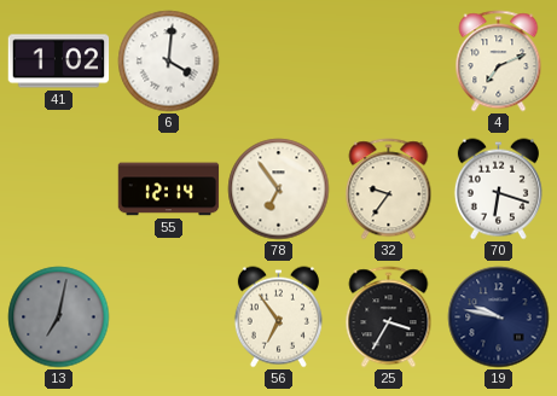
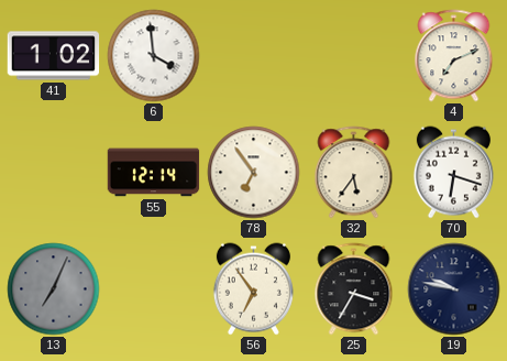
6: 4:01 -> 3:59 (154, 56)
32: 9:36 -> 5:36 (354, 173)
13: 7:02 -> 7:04 (54, 289)
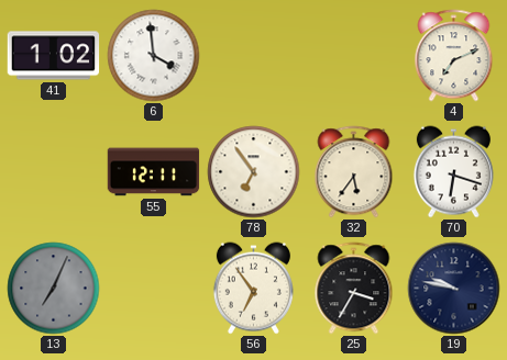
55: 12:14 -> 12:11 (154, 172)
